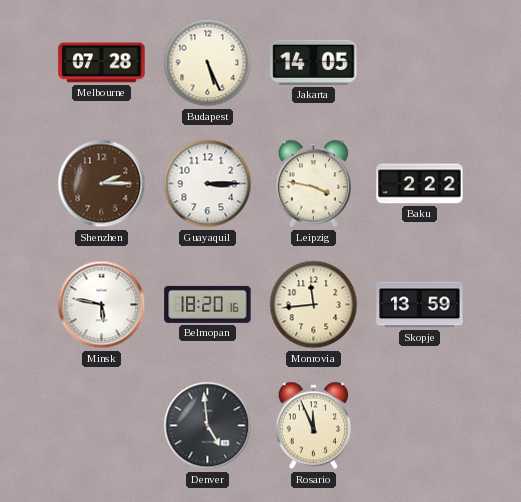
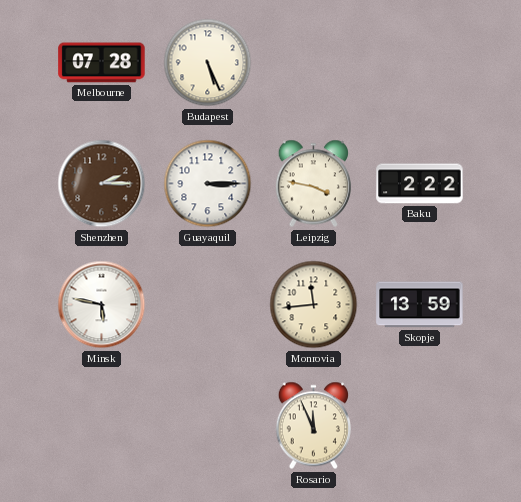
Jakarta: 14:05 -> none (314, 62)
Belmopan: 18:20 -> none (208, 304)
Denver: 4:59 -> none (208, 426)
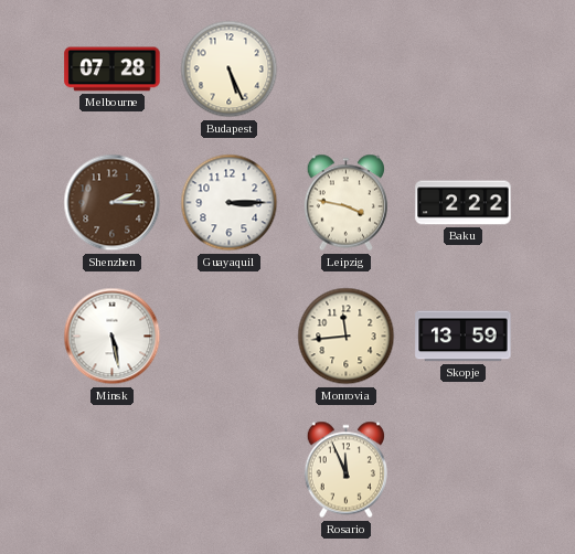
Minsk: 5:47 -> 5:28 (113, 337)
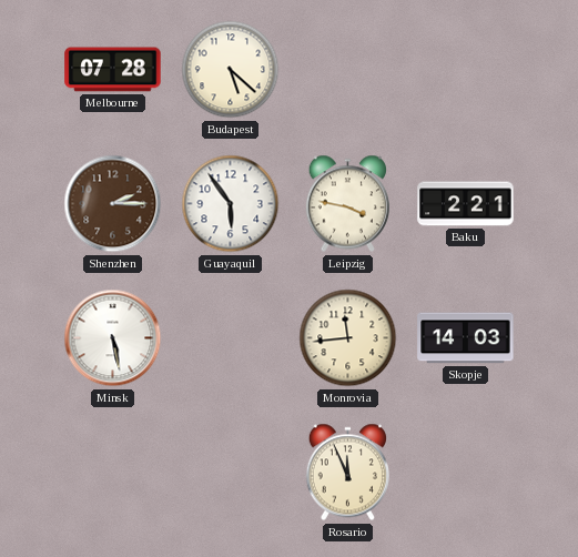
Budapest: 5:26 -> 5:22 (231, 70)
Guayaquil: 3:15 -> 5:54 (231, 204)
Baku: 2:22 -> 2:21 (466, 204)
Skopje: 13:59 -> 14:03 (466, 338)
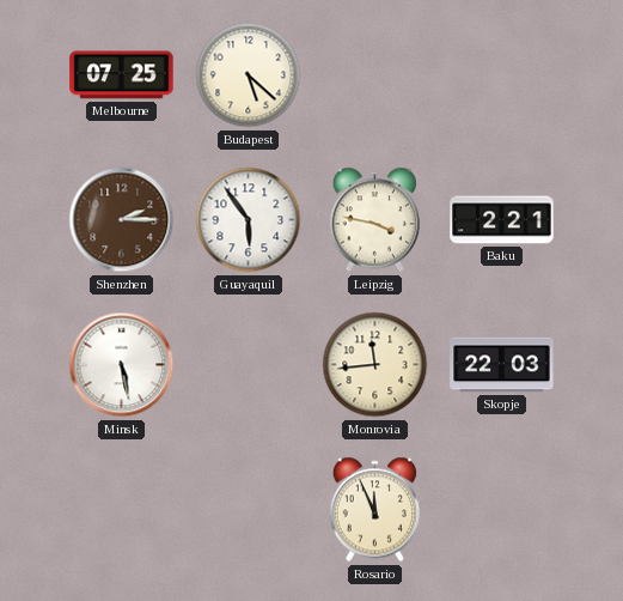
Melbourne: 07:28 -> 07:25 (122, 75)
Skopje: 14:03 -> 22:03 (502, 365)
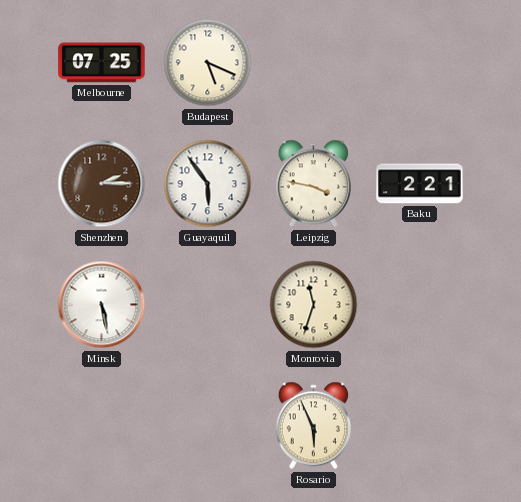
Budapest: 5:22 -> 5:19 (208, 63)
Monrovia: 11:44 -> 11:33 (314, 305)
Skopje: 22:03 -> none (502, 365)
Rosario: 11:56 -> 5:56 (313, 426)
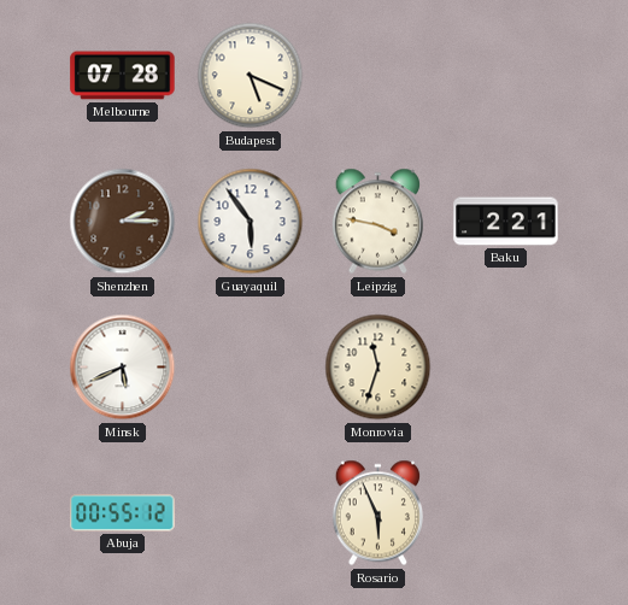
Melbourne: 07:25 -> 07:28 (123, 76)
Minsk: 5:28 -> 5:41 (123, 368)
Abuja: none -> 00:55 (123, 513)
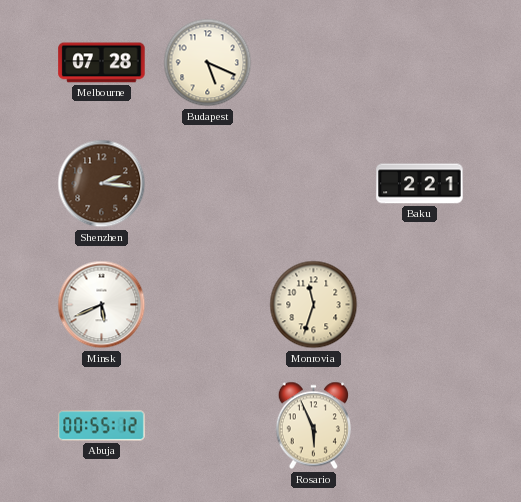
Shenzhen: 2:15 -> 2:16 (102, 184)
Guayaquil: 5:54 -> none (251, 222)
Leipzig: 3:47 -> none (377, 222)
